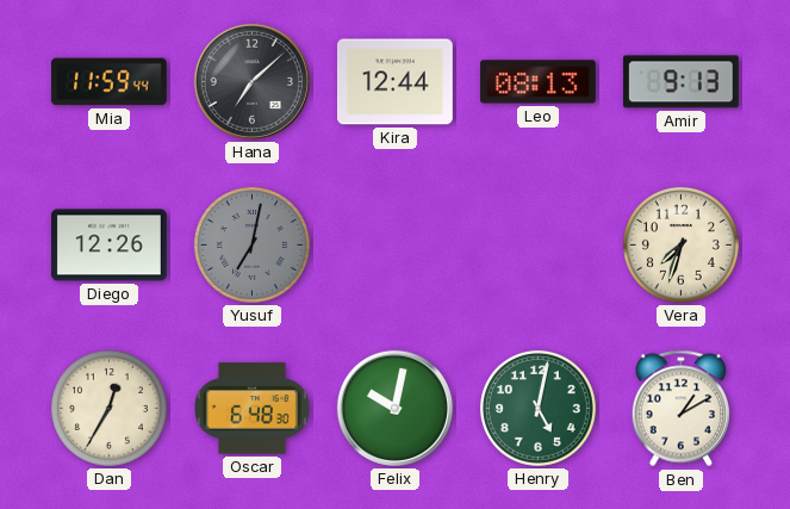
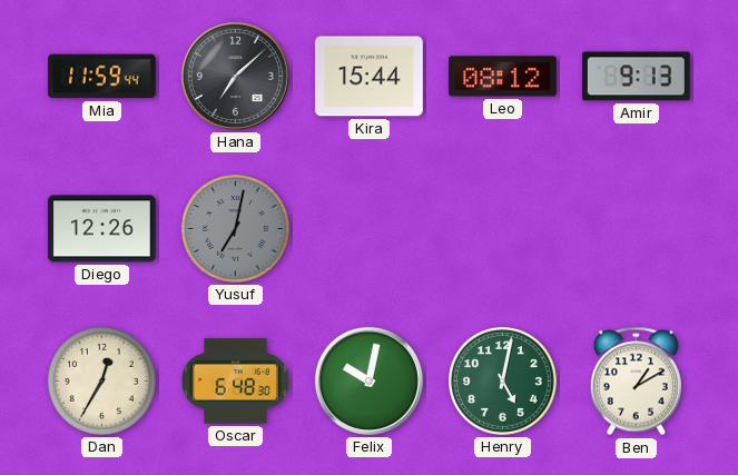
Kira: 12:44 -> 15:44 (368, 77)
Leo: 08:13 -> 08:12 (502, 77)
Vera: 7:33 -> none (680, 244)
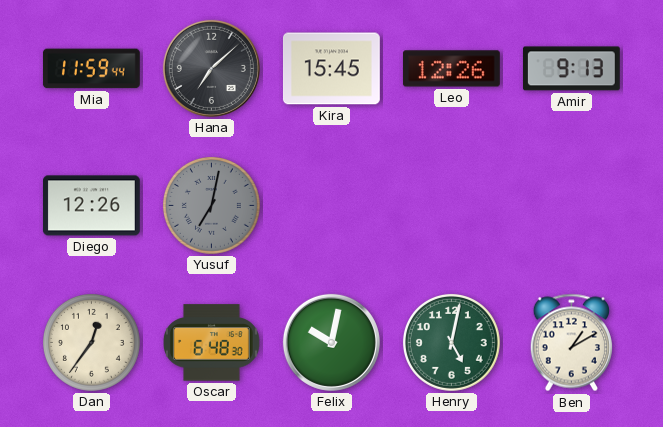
Kira: 15:44 -> 15:45 (331, 69)
Leo: 08:12 -> 12:26 (451, 69)
Dan: 12:35 -> 12:36 (91, 342)
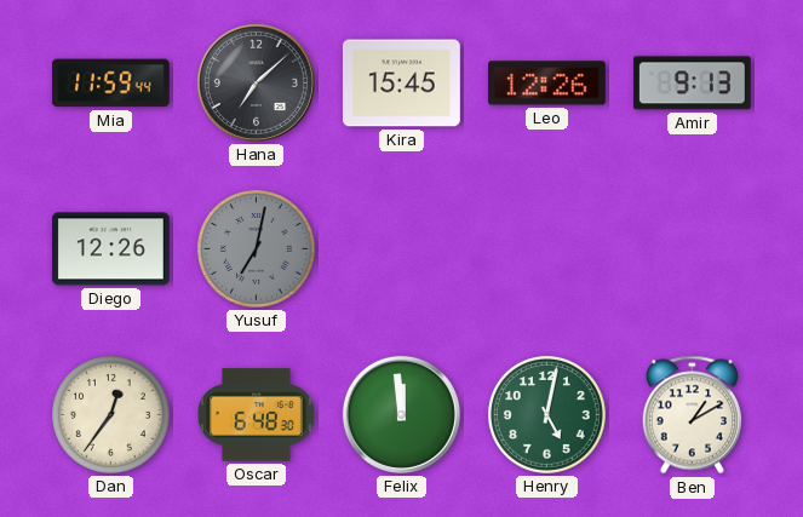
Felix: 10:02 -> 11:59 (401, 414)
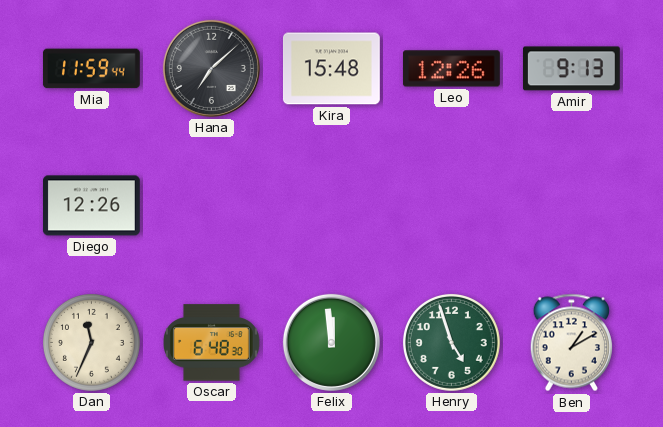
Kira: 15:45 -> 15:48 (331, 69)
Yusuf: 7:02 -> none (256, 248)
Dan: 12:36 -> 11:34 (91, 342)
Henry: 5:02 -> 4:57 (451, 342)
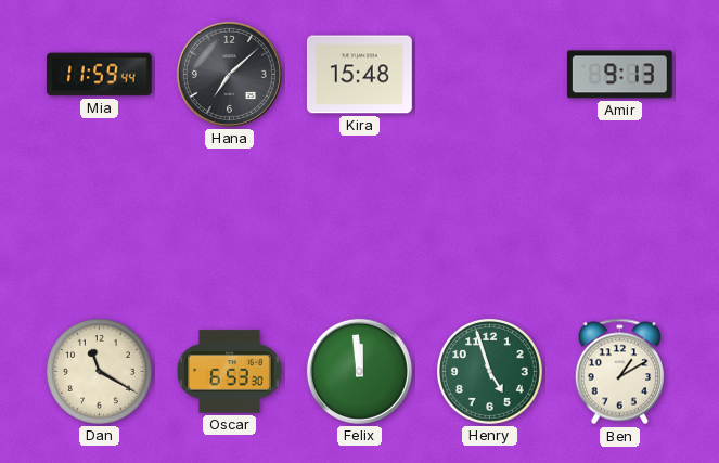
Leo: 12:26 -> none (451, 69)
Diego: 12:26 -> none (91, 206)
Dan: 11:34 -> 11:20 (99, 371)
Oscar: 6:48 -> 6:53 (229, 372)
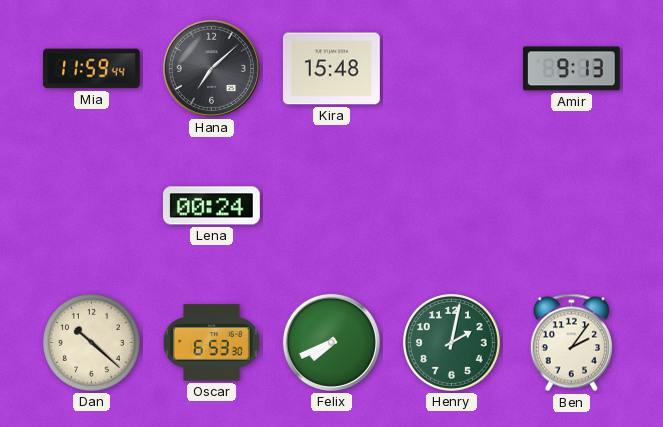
Lena: none -> 00:24 (211, 206)
Dan: 11:20 -> 10:22 (91, 342)
Felix: 11:59 -> 7:41 (331, 342)
Henry: 4:57 -> 2:02 (451, 342)
Ben: 1:10 -> 2:06 (571, 343)
